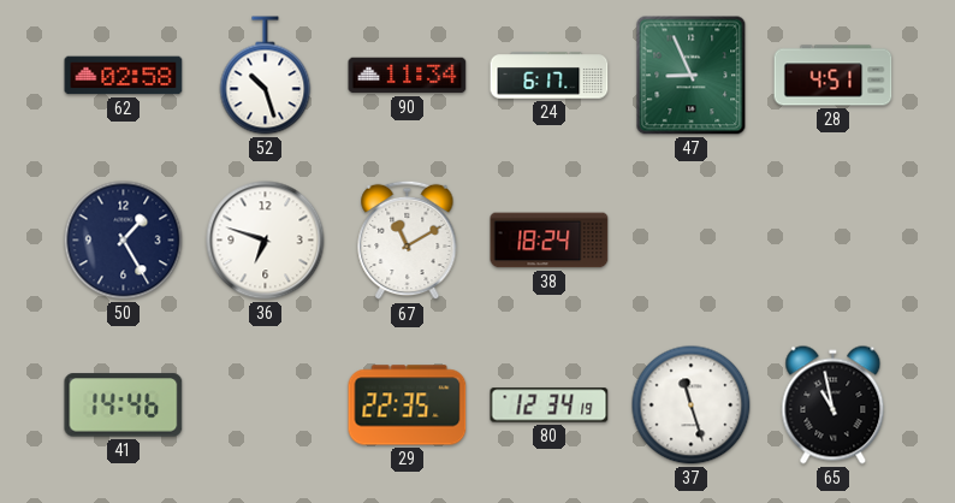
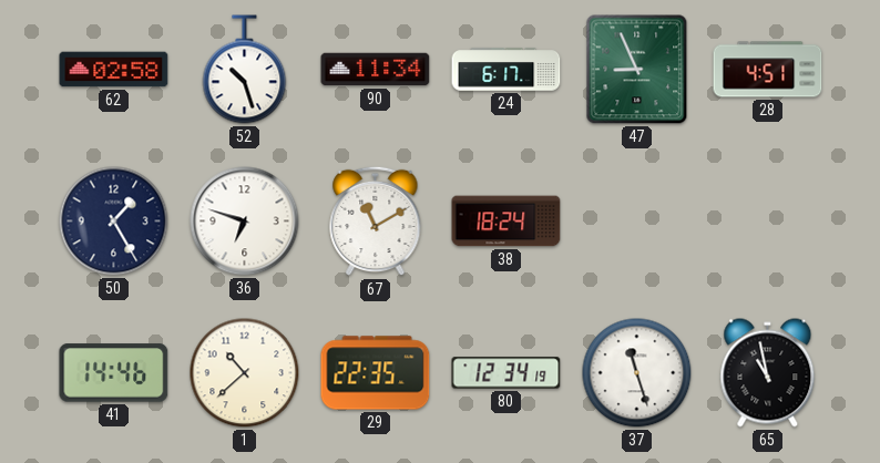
1: none -> 10:38 (245, 373)
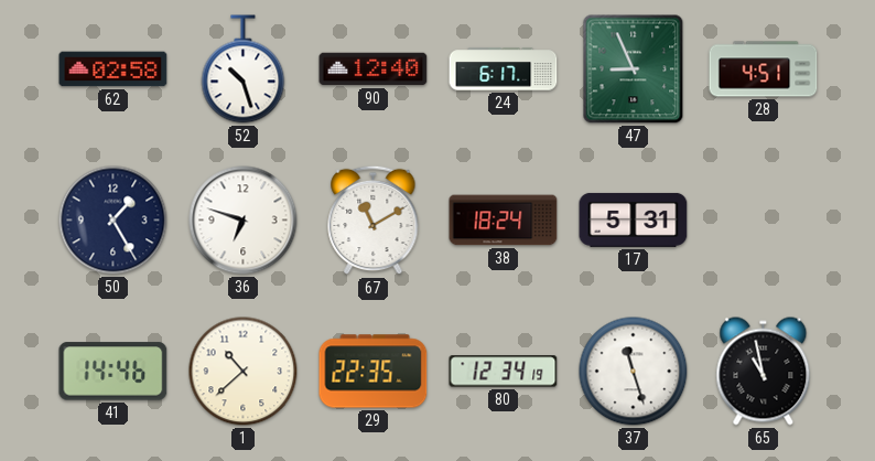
90: 11:34 -> 12:40 (374, 69)
17: none -> 5:31 (634, 219)
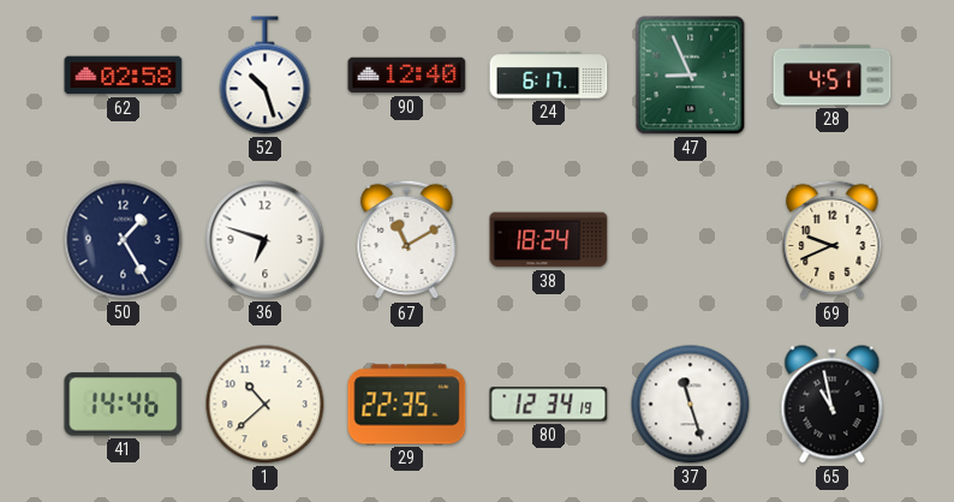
17: 5:31 -> none (634, 219)
69: none -> 9:41 (833, 240)
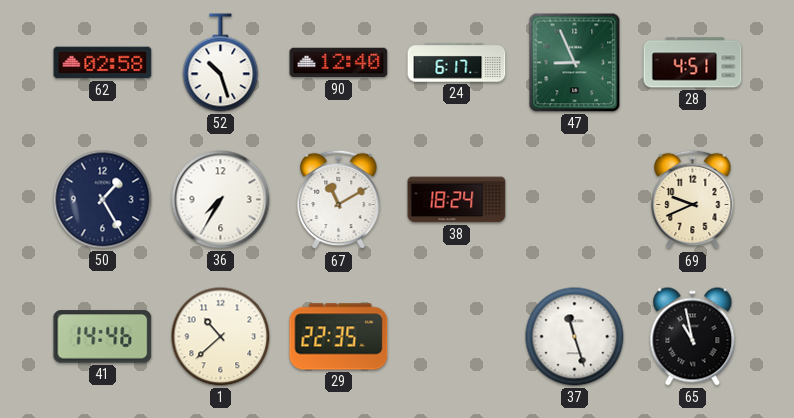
36: 6:48 -> 7:35 (221, 200)
80: 12:34 -> none (549, 405)
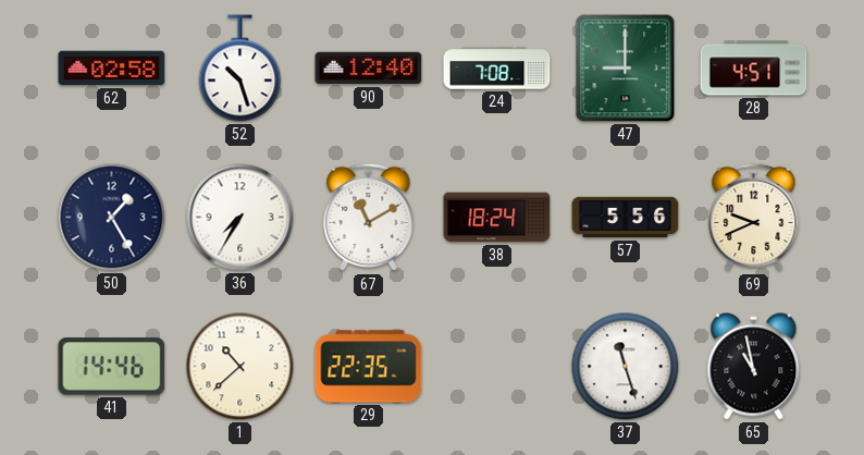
24: 6:17 -> 7:08 (497, 69)
47: 8:56 -> 9:00 (626, 69)
57: none -> 5:56 (626, 218)
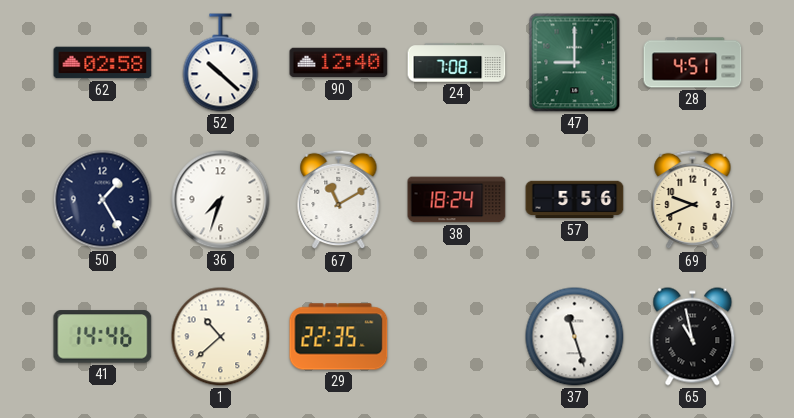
52: 10:27 -> 10:22 (221, 63)
36: 7:35 -> 7:33 (221, 200)
